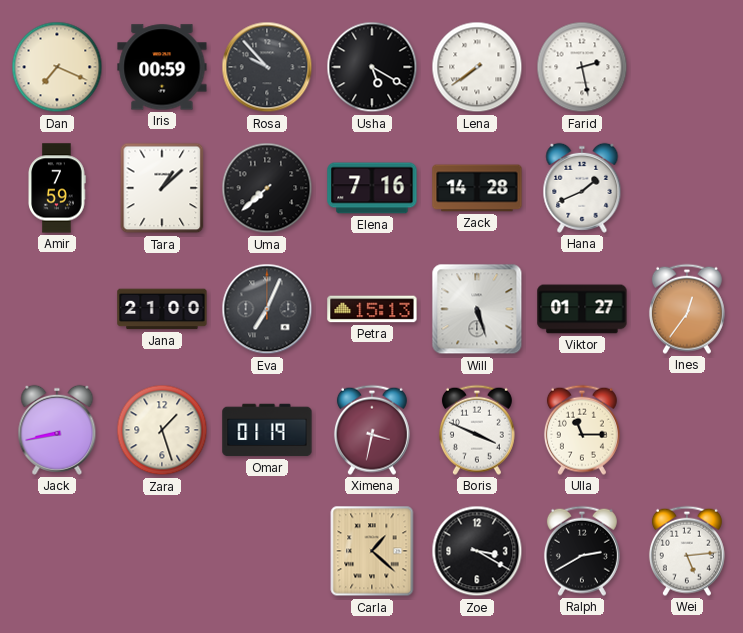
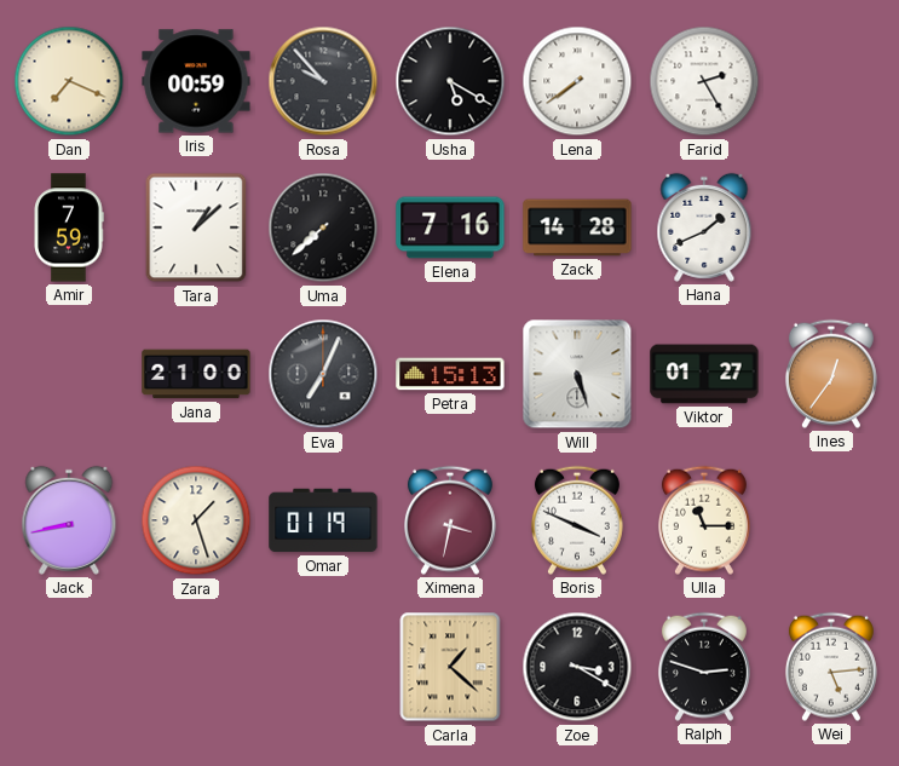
Farid: 2:28 -> 2:25 (704, 81)
Ralph: 2:40 -> 2:48 (704, 667)
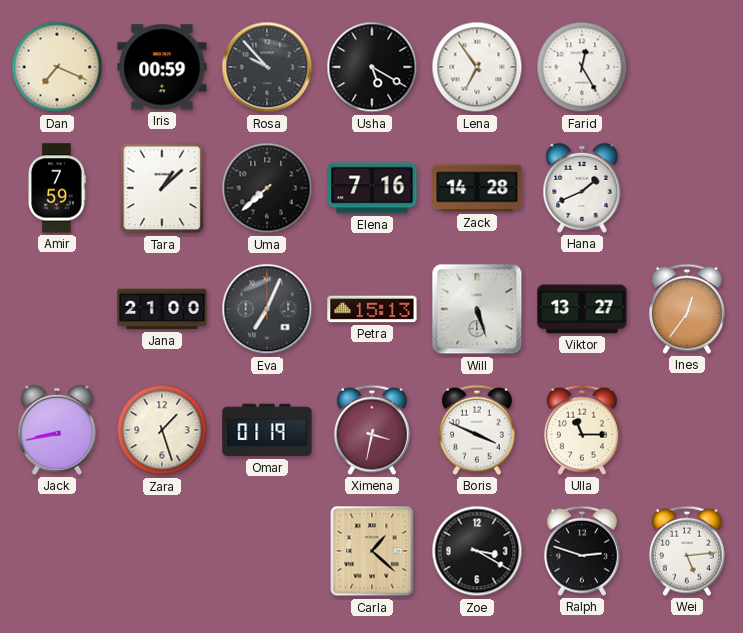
Lena: 7:39 -> 6:54 (477, 67)
Farid: 2:25 -> 12:25 (582, 67)
Viktor: 01:27 -> 13:27 (582, 309)
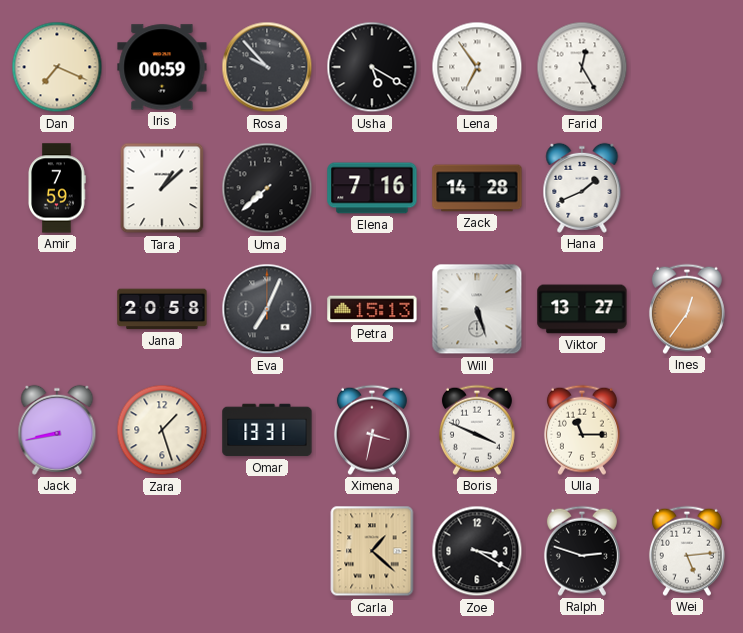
Jana: 21:00 -> 20:58 (162, 309)
Omar: 01:19 -> 13:31 (267, 430)
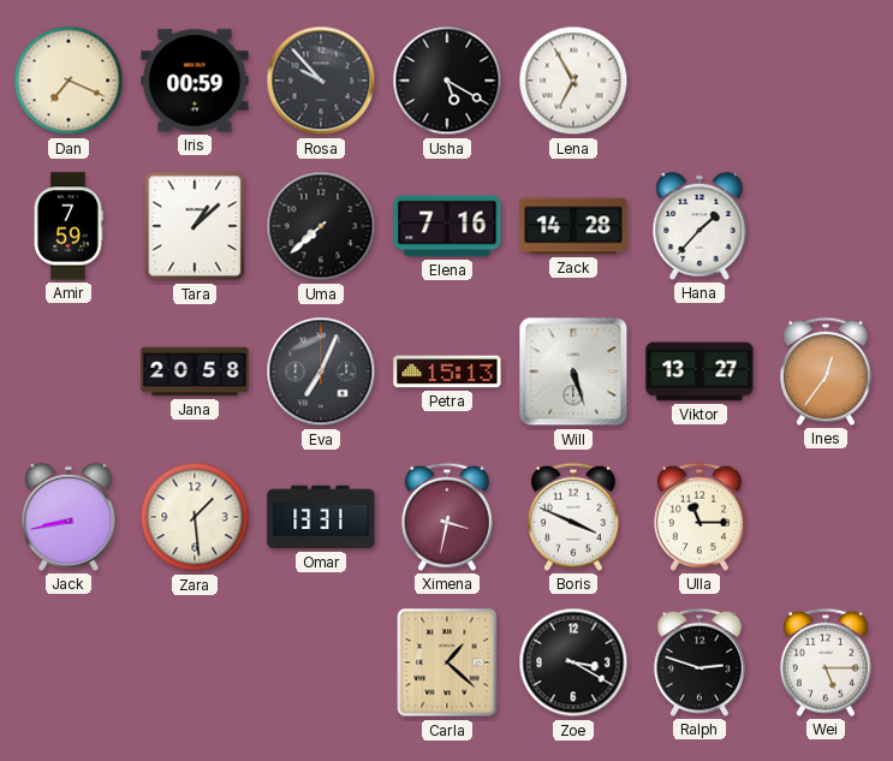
Lena: 6:54 -> 6:55 (573, 81)
Farid: 12:25 -> none (582, 67)
Hana: 1:41 -> 1:37 (699, 226)
Zara: 1:27 -> 1:29 (195, 517)
Wei: 5:14 -> 5:15 (826, 662)
